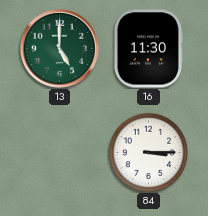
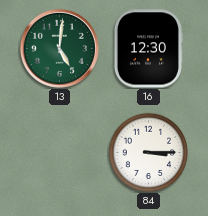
13: 5:00 -> 5:01 (59, 48)
16: 11:30 -> 12:30 (148, 49)
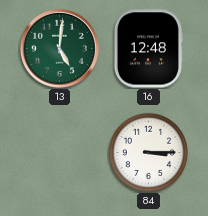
16: 12:30 -> 12:48 (148, 49)
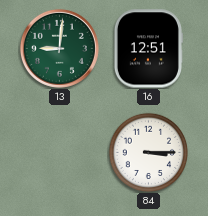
13: 5:01 -> 9:01 (59, 48)
16: 12:48 -> 12:51 (148, 49)
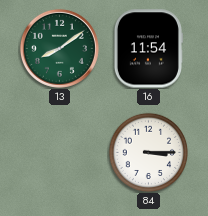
13: 9:01 -> 8:09 (59, 48)
16: 12:51 -> 11:54 (148, 49)
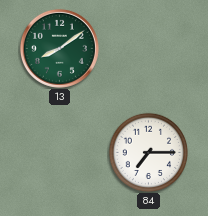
16: 11:54 -> none (148, 49)
84: 3:15 -> 7:15 (148, 152)
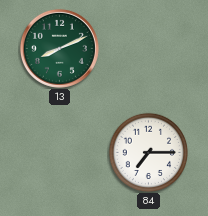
13: 8:09 -> 8:11 (59, 48)
